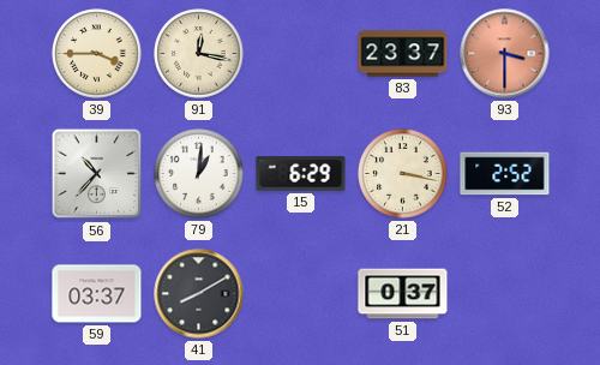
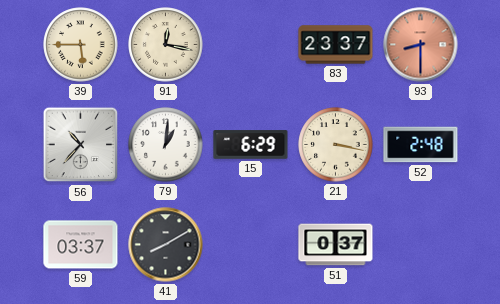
39: 3:45 -> 5:45 (81, 45)
93: 3:30 -> 8:30 (421, 45)
52: 2:52 -> 2:48 (421, 145)
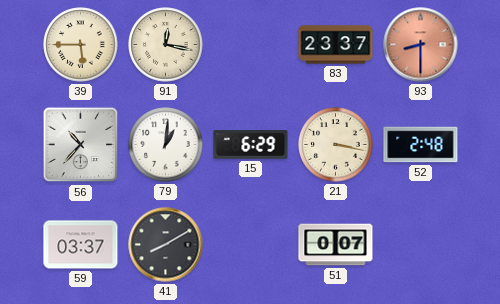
51: 0:37 -> 0:07 (336, 245)
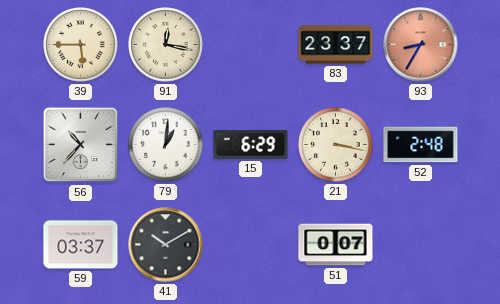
93: 8:30 -> 8:35 (421, 45)
41: 8:10 -> 10:10 (166, 245)
